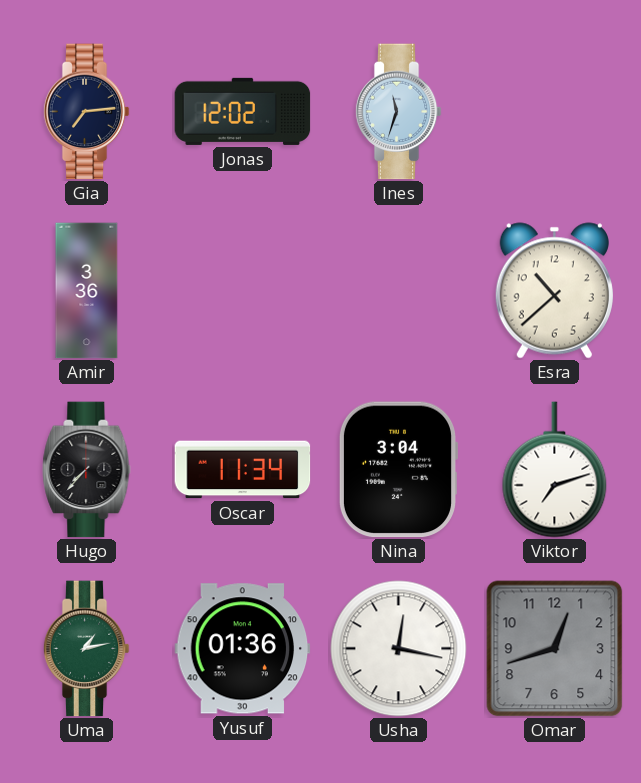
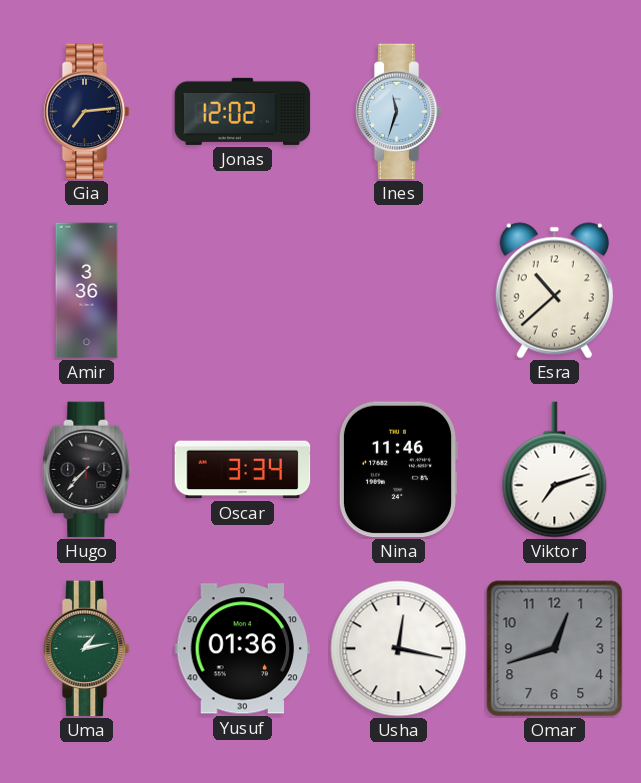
Oscar: 11:34 -> 3:34 (243, 470)
Nina: 3:04 -> 11:46 (398, 470)
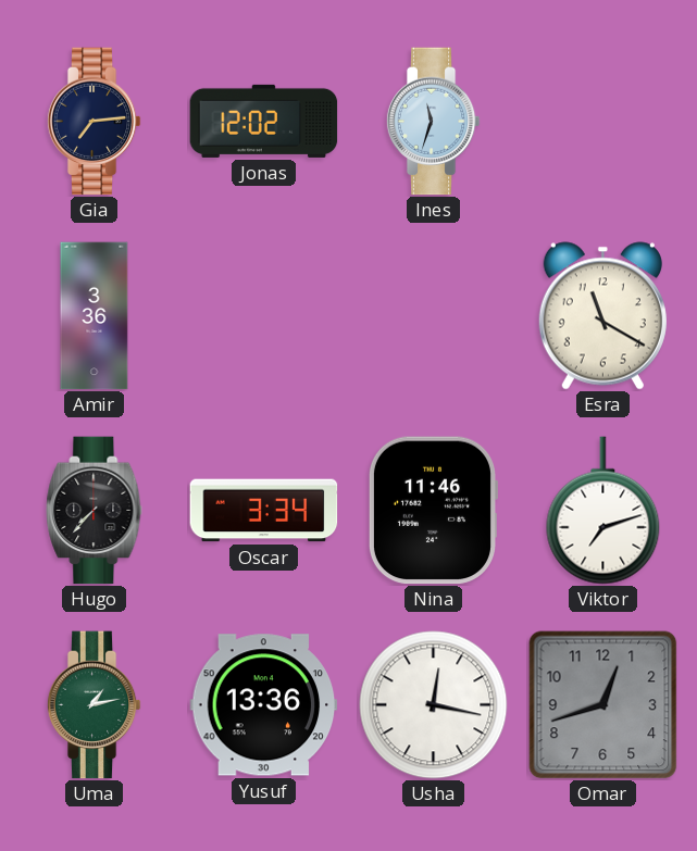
Esra: 10:38 -> 11:20 (602, 316)
Yusuf: 01:36 -> 13:36 (264, 705)
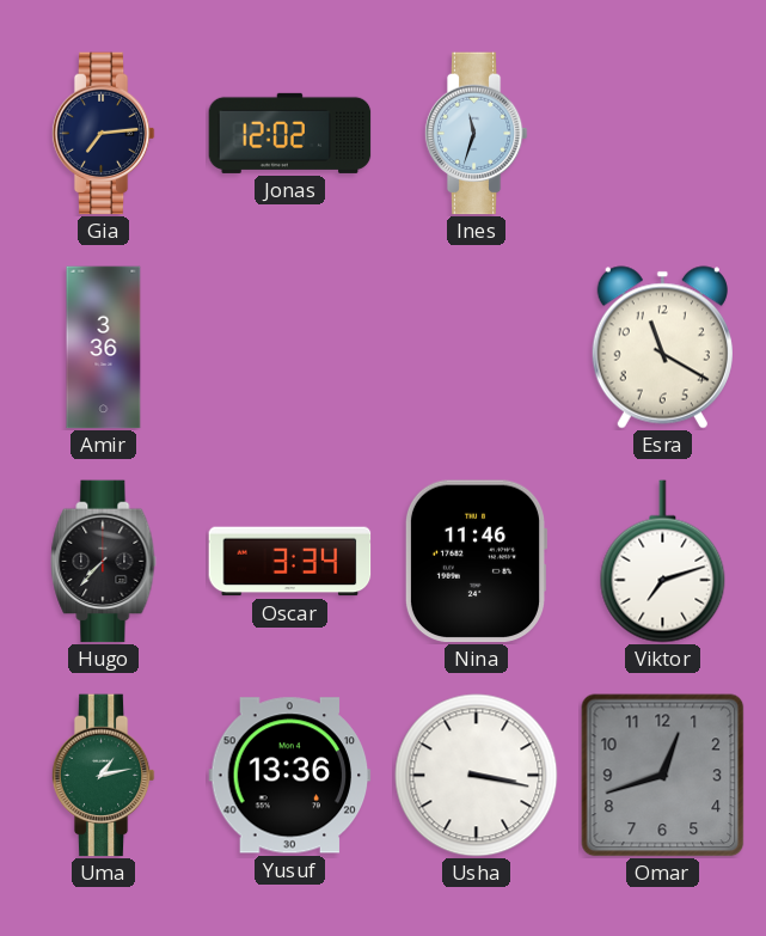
Usha: 12:17 -> 3:17 (477, 776)
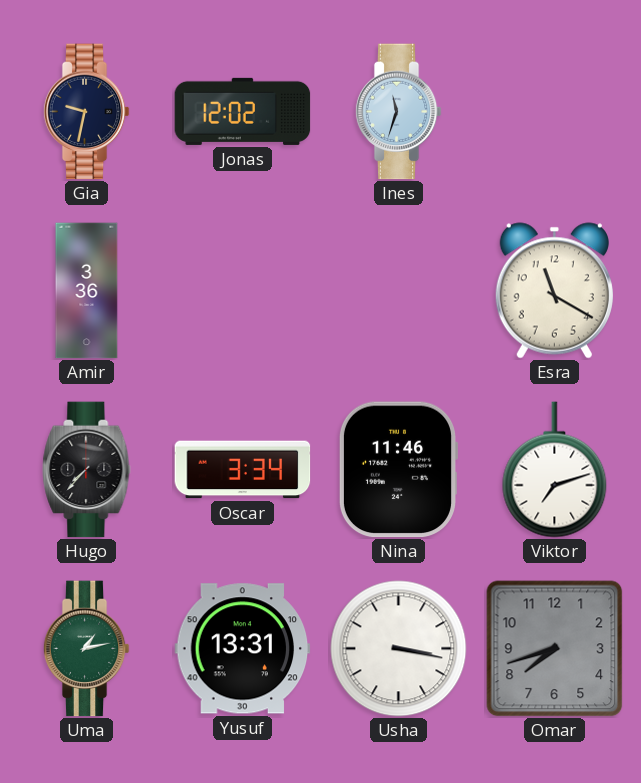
Gia: 7:14 -> 9:32 (86, 112)
Yusuf: 13:36 -> 13:31 (243, 649)
Omar: 12:42 -> 7:42 (555, 649)
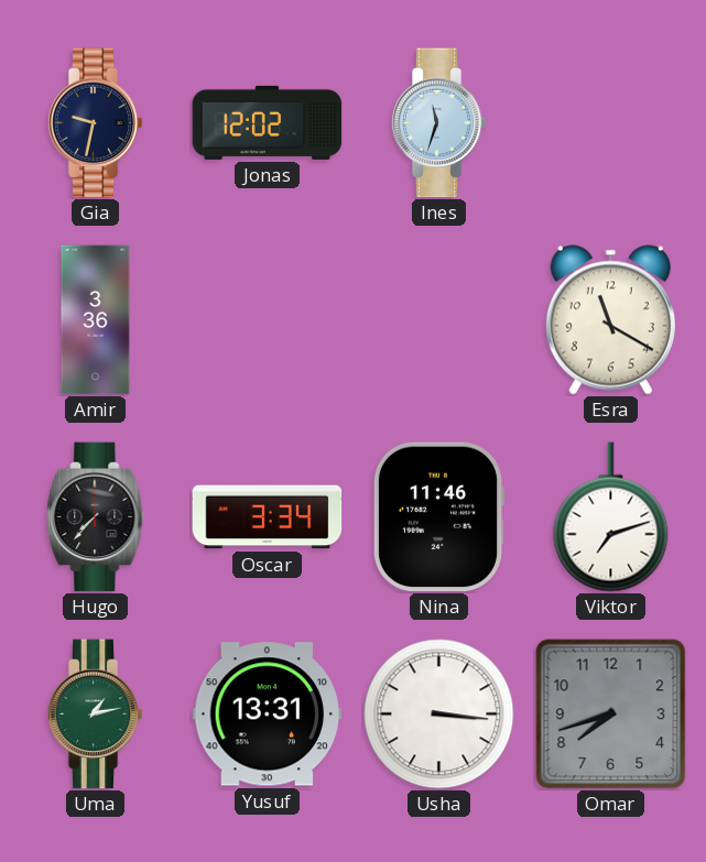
Usha: 3:17 -> 3:16 (439, 714)
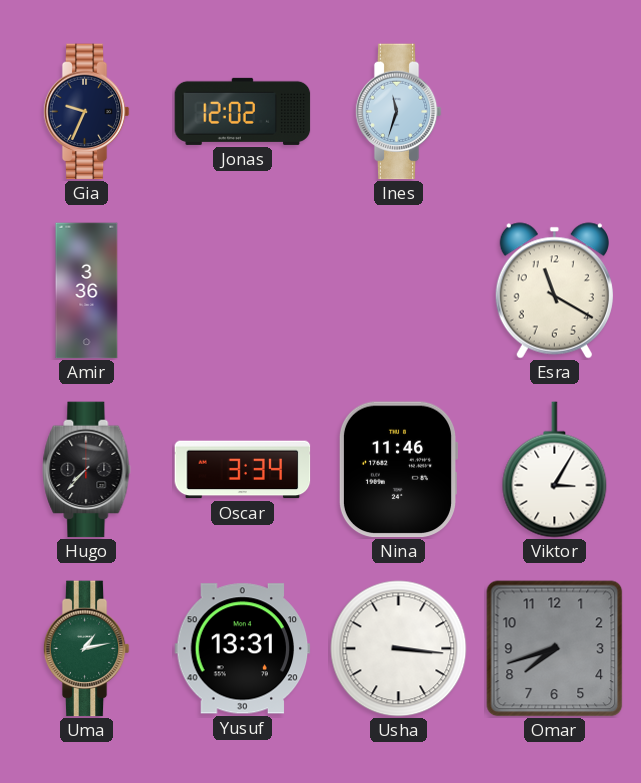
Gia: 9:32 -> 9:34 (86, 112)
Viktor: 7:12 -> 3:05 (555, 470)
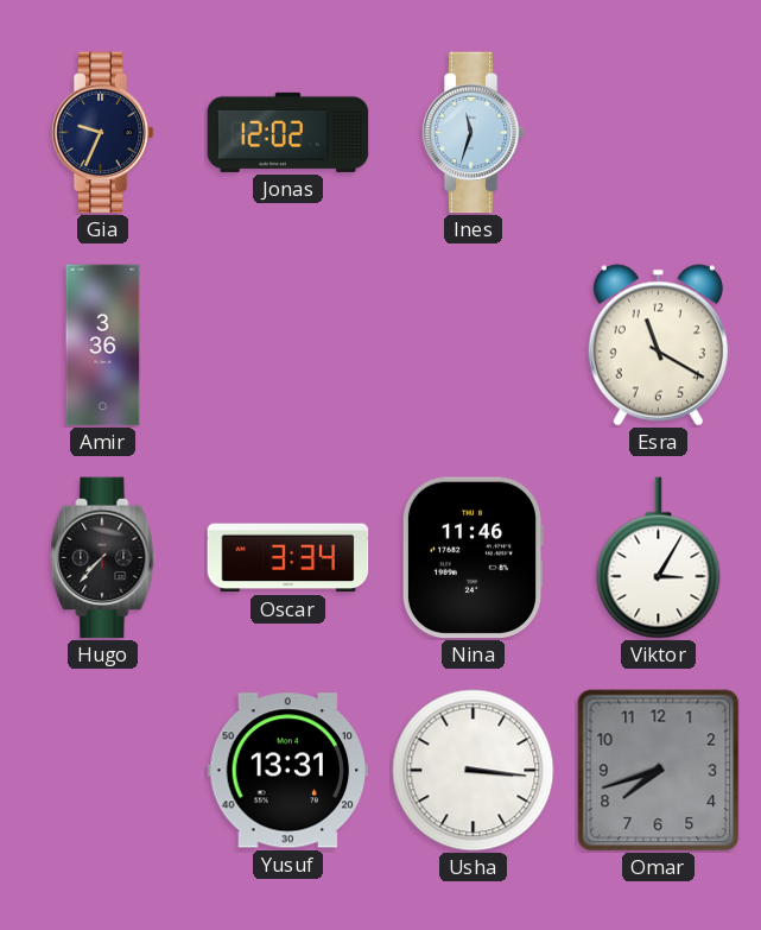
Uma: 1:13 -> none (86, 649)
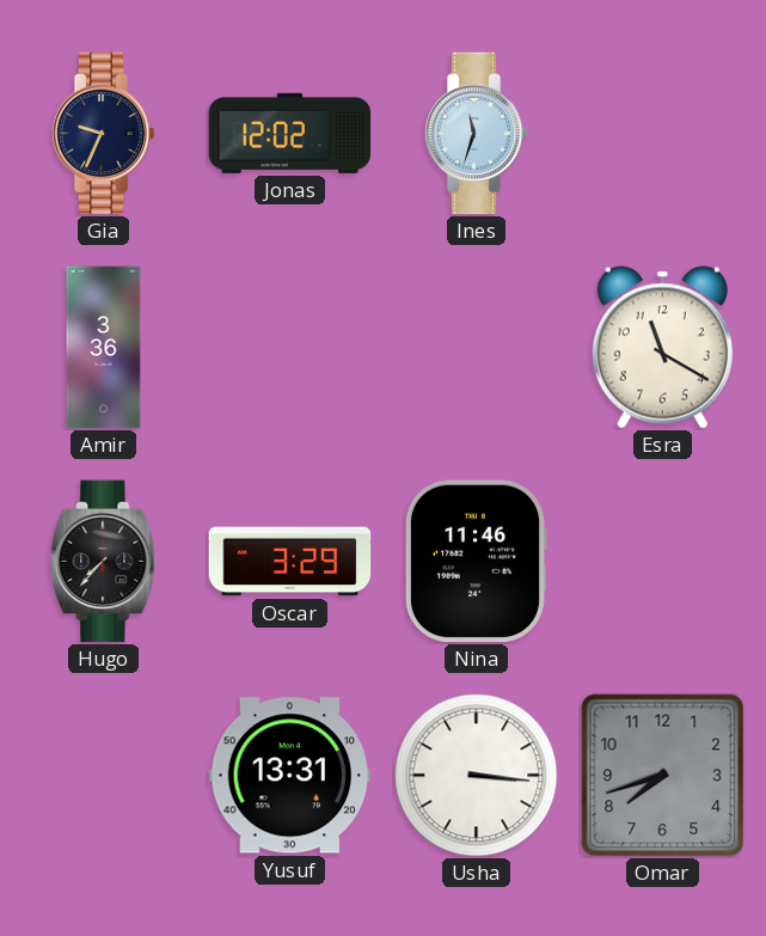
Oscar: 3:34 -> 3:29 (290, 562)
Viktor: 3:05 -> none (659, 558)
